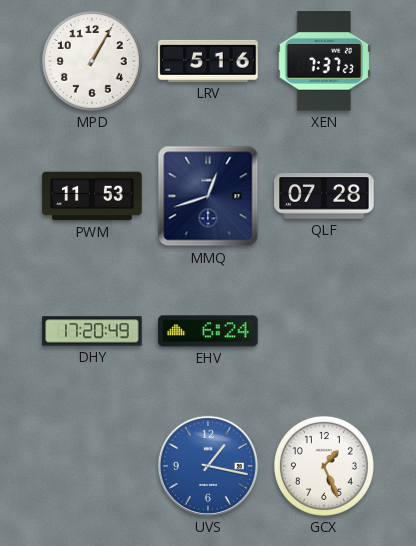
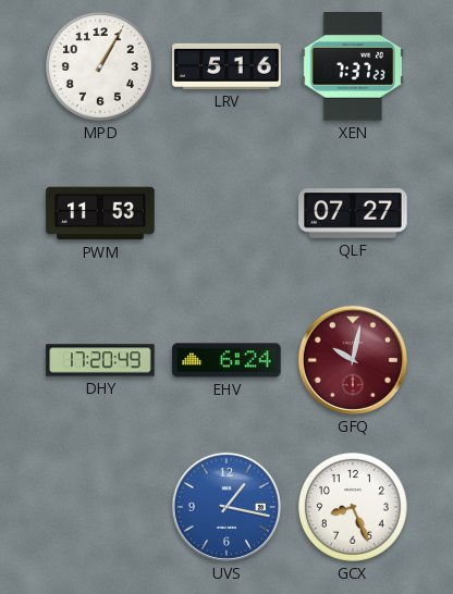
MMQ: 12:42 -> none (208, 196)
QLF: 07:28 -> 07:27 (353, 213)
GFQ: none -> 10:02 (353, 360)
GCX: 1:26 -> 8:26 (353, 507)
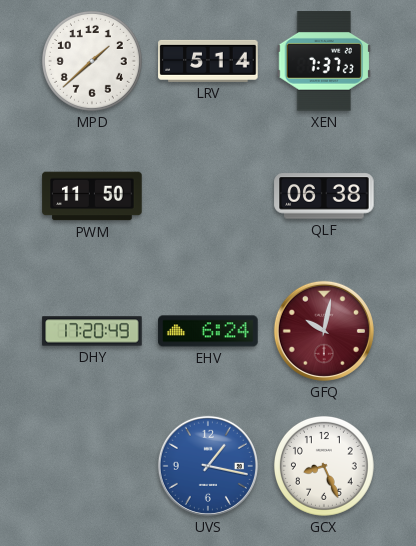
MPD: 1:05 -> 1:38 (92, 61)
LRV: 5:16 -> 5:14 (208, 61)
PWM: 11:53 -> 11:50 (92, 196)
QLF: 07:27 -> 06:38 (324, 196)
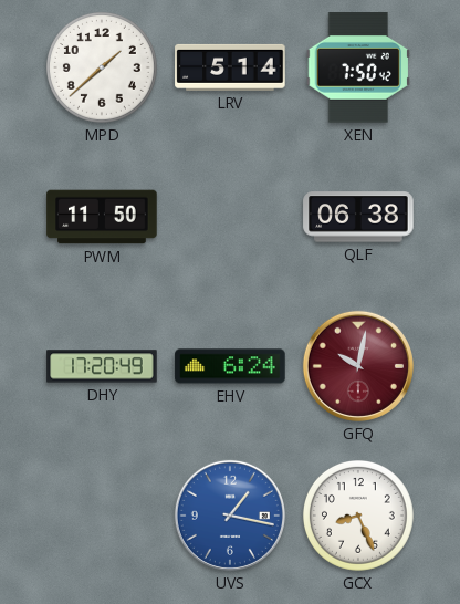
XEN: 7:37 -> 7:50 (357, 67)
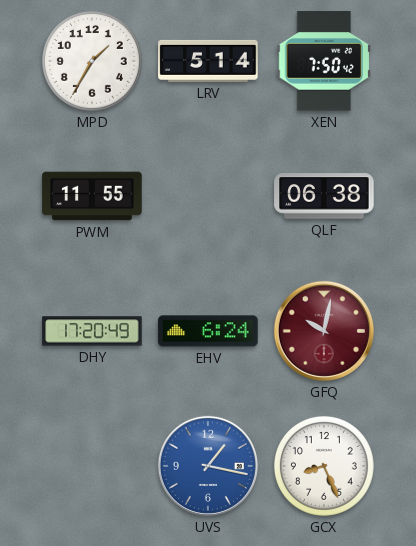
MPD: 1:38 -> 1:35 (92, 61)
PWM: 11:50 -> 11:55 (92, 196)
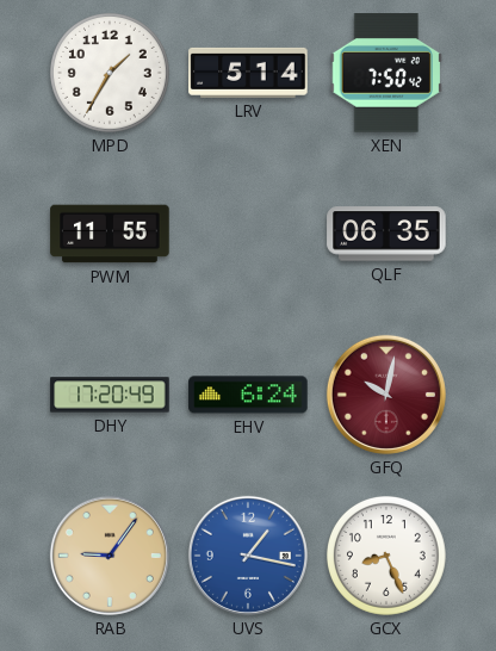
QLF: 06:38 -> 06:35 (386, 234)
RAB: none -> 9:06 (110, 556)
